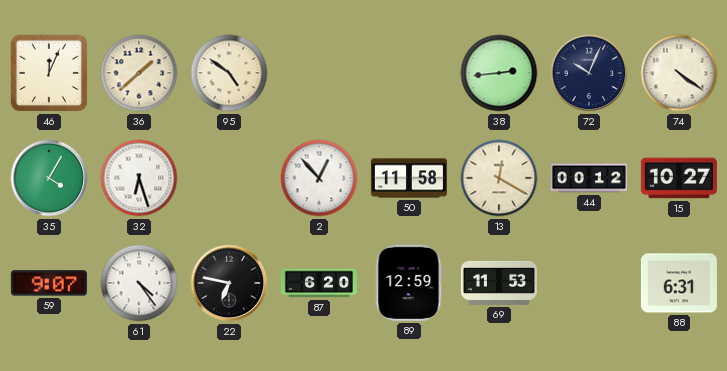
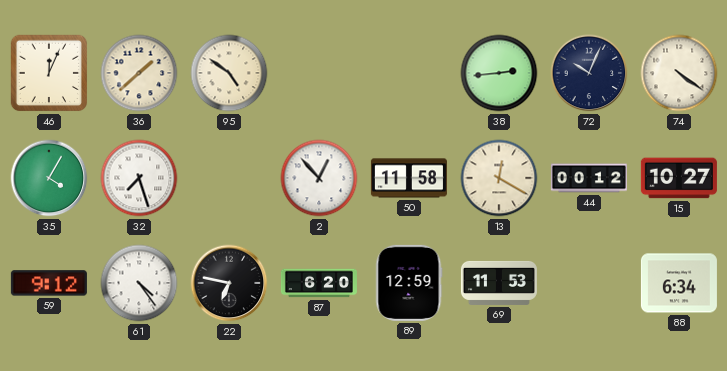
32: 6:27 -> 7:27 (139, 178)
59: 9:07 -> 9:12 (49, 283)
88: 6:31 -> 6:34 (679, 283)
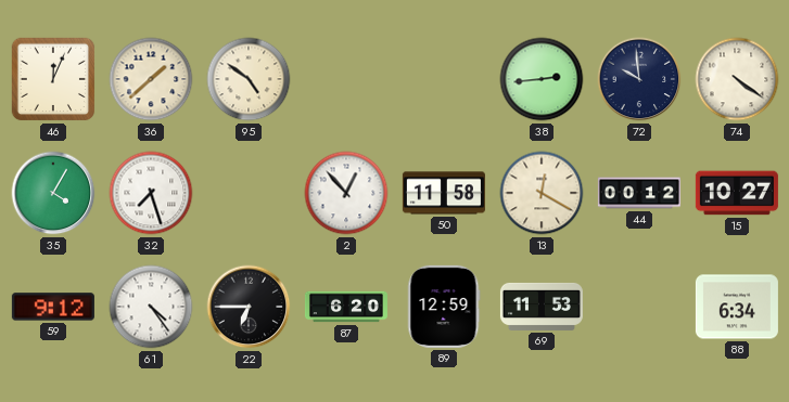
72: 10:04 -> 9:59 (639, 79)
22: 6:47 -> 6:45 (249, 307)
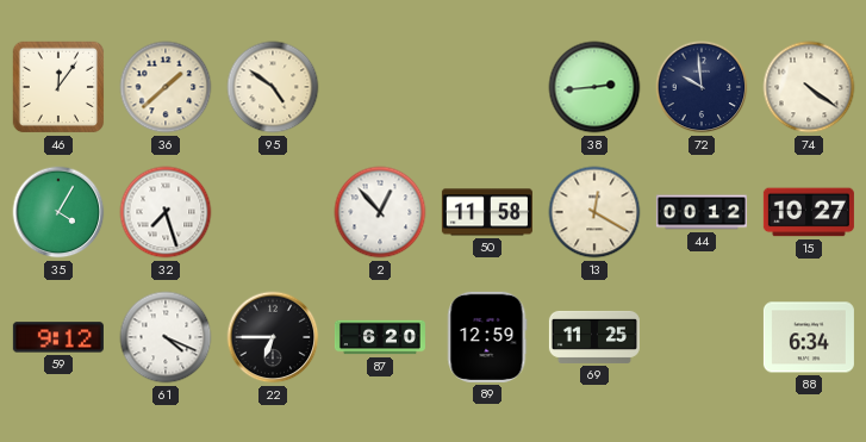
46: 12:04 -> 12:06 (58, 87)
61: 4:24 -> 4:19 (166, 337)
69: 11:53 -> 11:25 (594, 337)
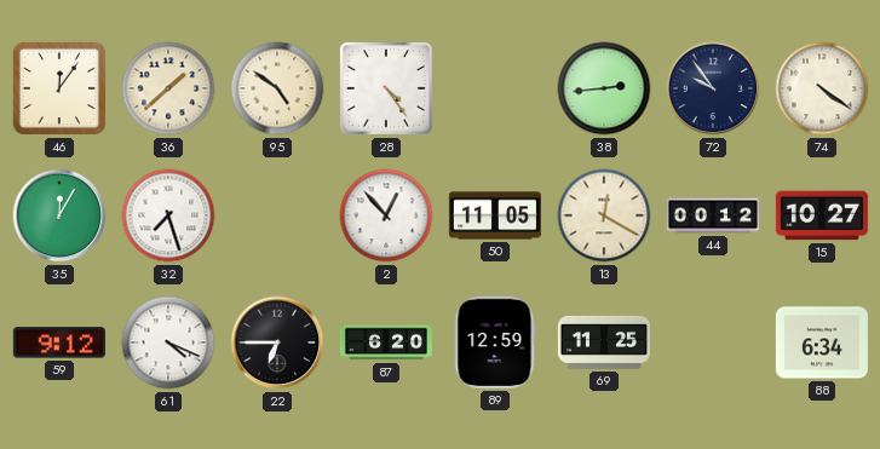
28: none -> 4:24 (386, 88)
72: 9:59 -> 9:54 (713, 88)
35: 4:05 -> 12:05 (59, 215)
50: 11:58 -> 11:05 (495, 215)
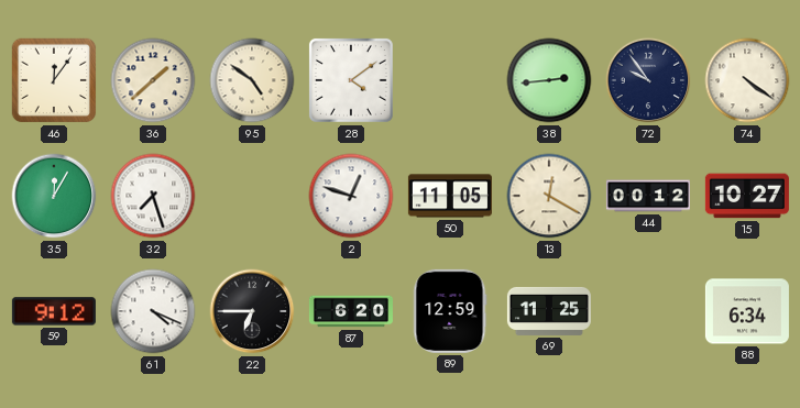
28: 4:24 -> 4:09 (351, 80)
2: 12:53 -> 12:48 (351, 196)
